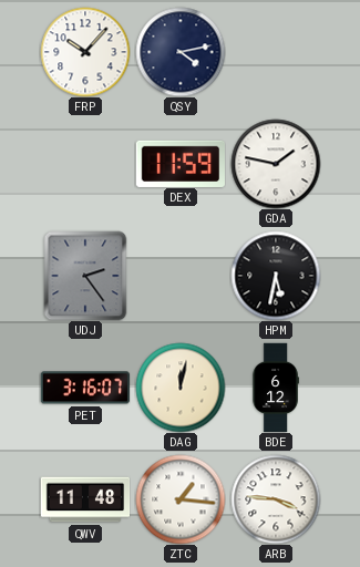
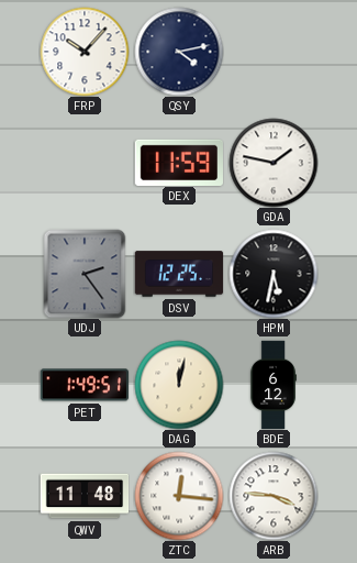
DSV: none -> 12:25 (179, 274)
PET: 3:16 -> 1:49 (85, 385)
ZTC: 1:16 -> 12:16 (179, 496)
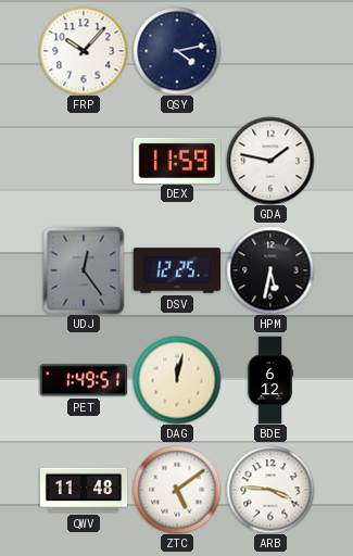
UDJ: 2:24 -> 12:24 (84, 270)
ZTC: 12:16 -> 5:09 (177, 490)
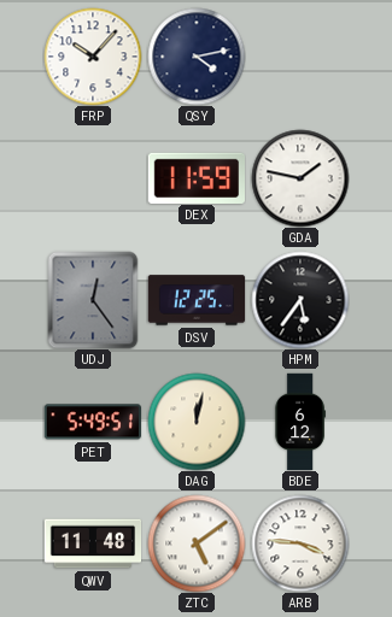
HPM: 5:32 -> 5:36 (300, 300)
PET: 1:49 -> 5:49 (93, 422)
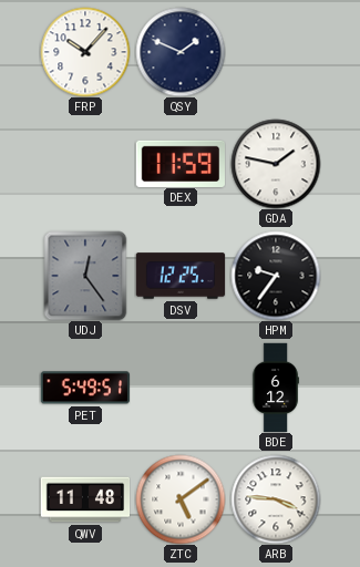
QSY: 4:13 -> 1:49 (181, 52)
HPM: 5:36 -> 9:36 (276, 276)
DAG: 12:02 -> none (197, 422)
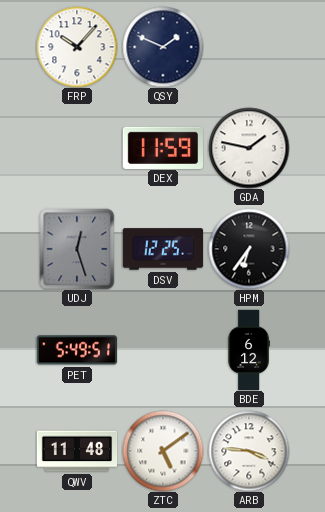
UDJ: 12:24 -> 12:27 (77, 249)
HPM: 9:36 -> 6:36 (249, 249)
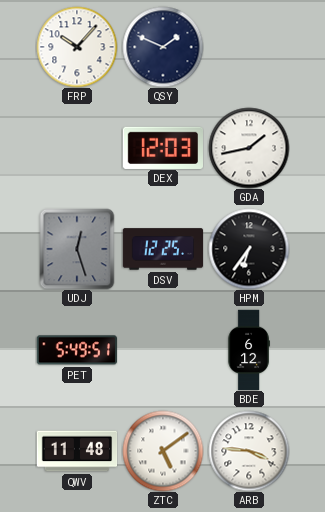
DEX: 11:59 -> 12:03 (162, 147)
GDA: 1:47 -> 1:43 (249, 148)
